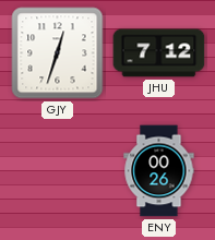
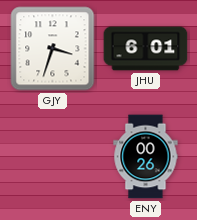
GJY: 12:33 -> 3:33 (53, 49)
JHU: 7:12 -> 6:01 (146, 49)
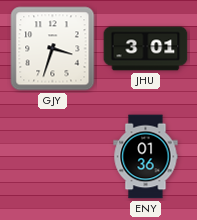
JHU: 6:01 -> 3:01 (146, 49)
ENY: 00:26 -> 01:36 (146, 157)
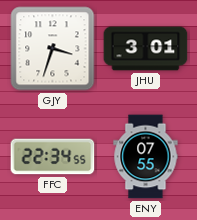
FFC: none -> 22:34 (53, 157)
ENY: 01:36 -> 07:55 (146, 157)
